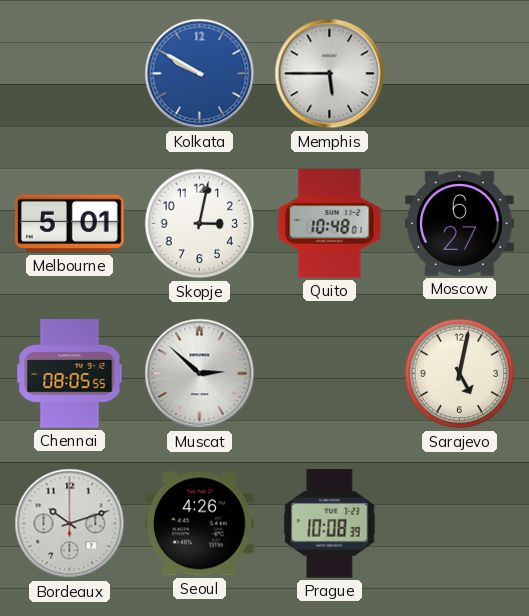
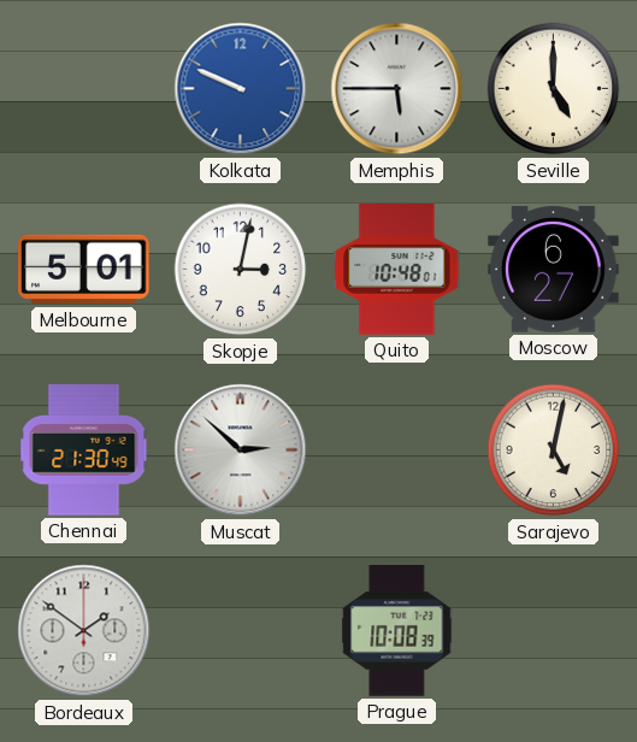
Kolkata: 9:50 -> 9:49 (241, 89)
Seville: none -> 5:00 (554, 89)
Chennai: 08:05 -> 21:30 (84, 450)
Bordeaux: 10:12 -> 1:51 (84, 631)
Seoul: 4:26 -> none (200, 524)
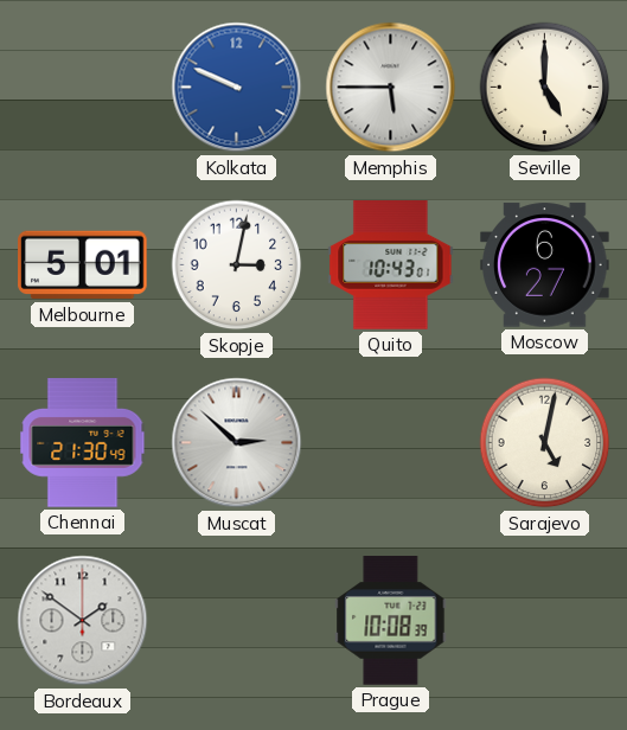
Quito: 10:48 -> 10:43 (391, 265)
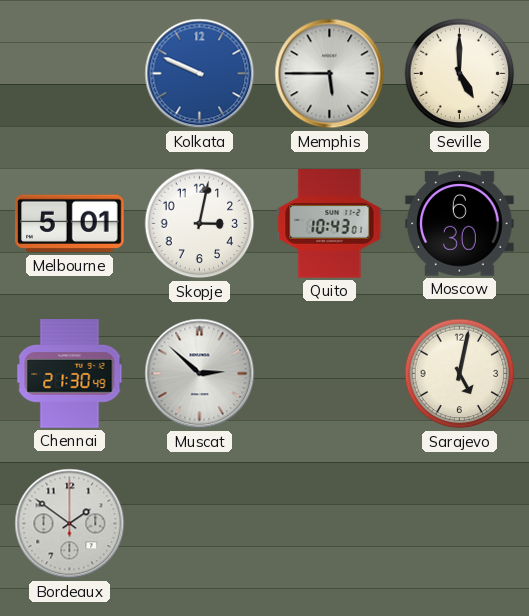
Moscow: 6:27 -> 6:30 (460, 224)
Prague: 10:08 -> none (391, 621)
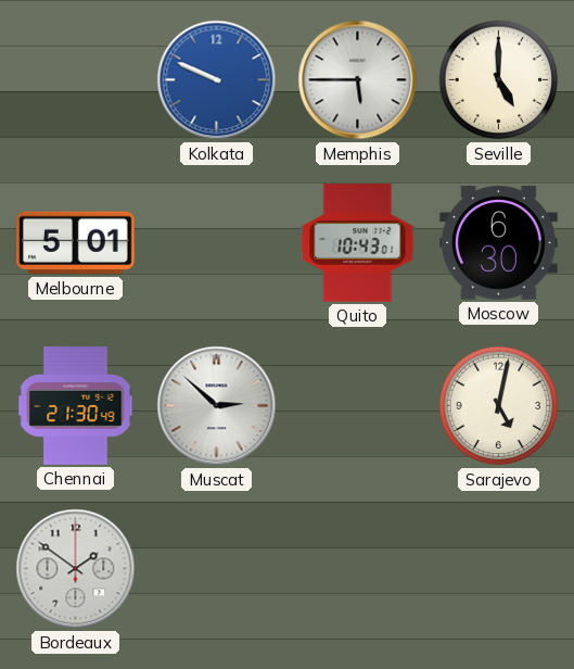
Skopje: 3:02 -> none (200, 224)
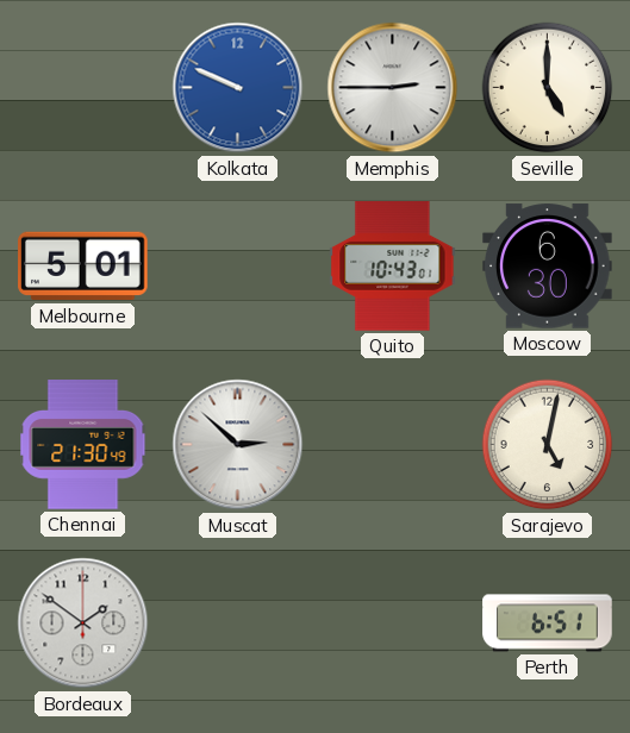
Memphis: 5:45 -> 2:45 (393, 88)
Perth: none -> 6:51 (548, 624)
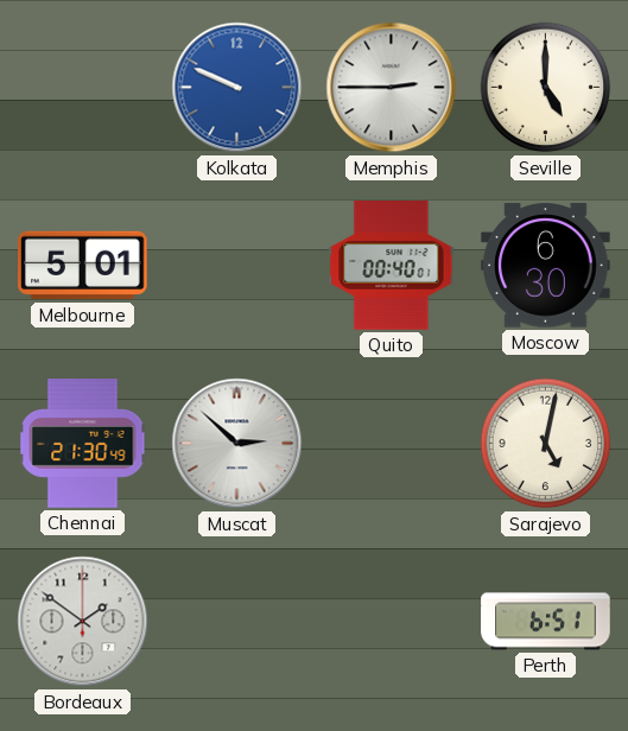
Quito: 10:43 -> 00:40 (392, 266)
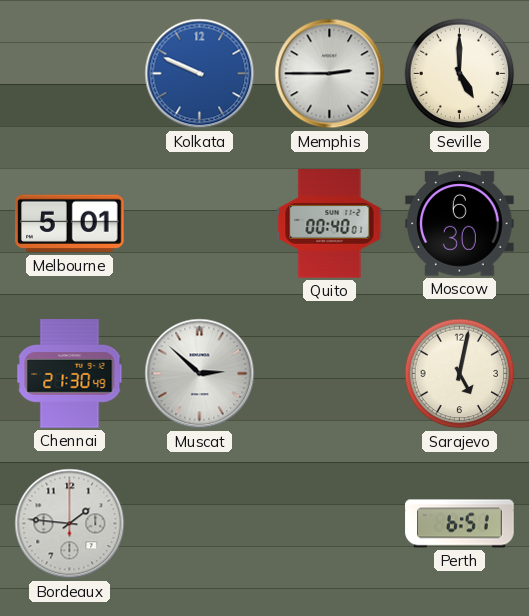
Bordeaux: 1:51 -> 1:46 (70, 524)
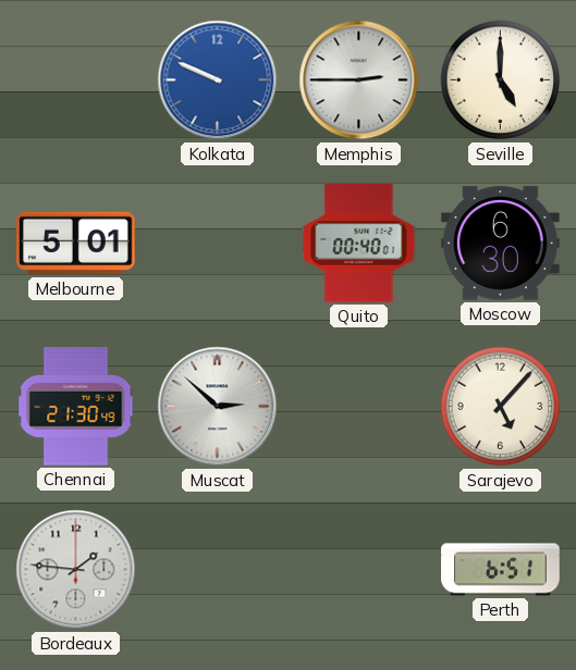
Sarajevo: 5:02 -> 5:07 (501, 407)
